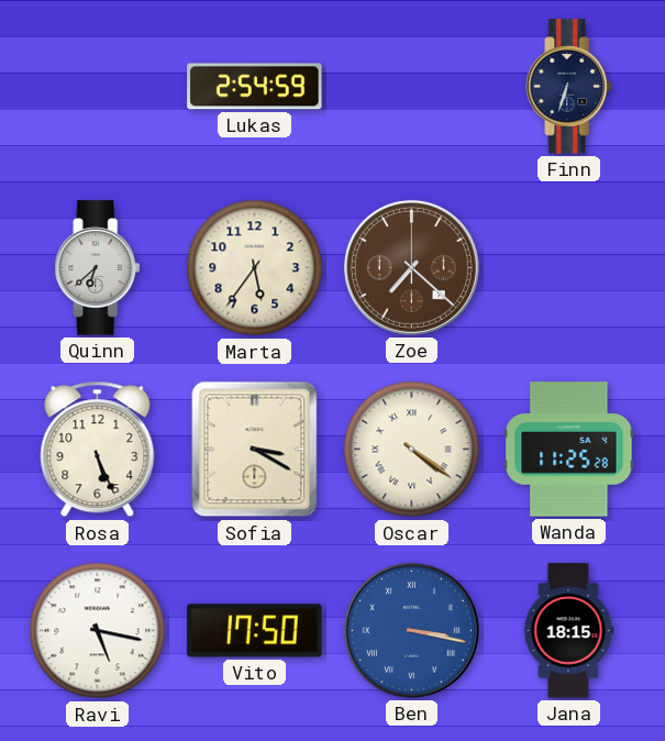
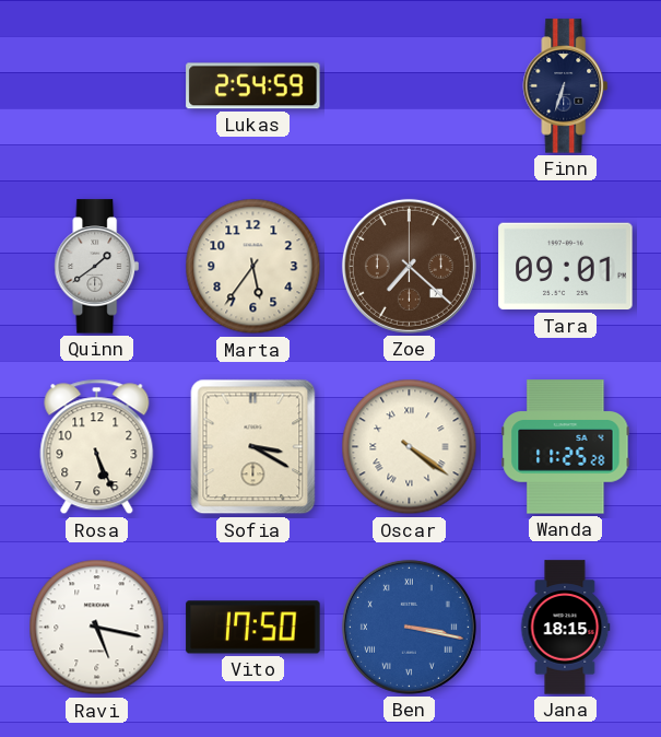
Quinn: 6:38 -> 1:39 (97, 267)
Tara: none -> 09:01 (566, 267)
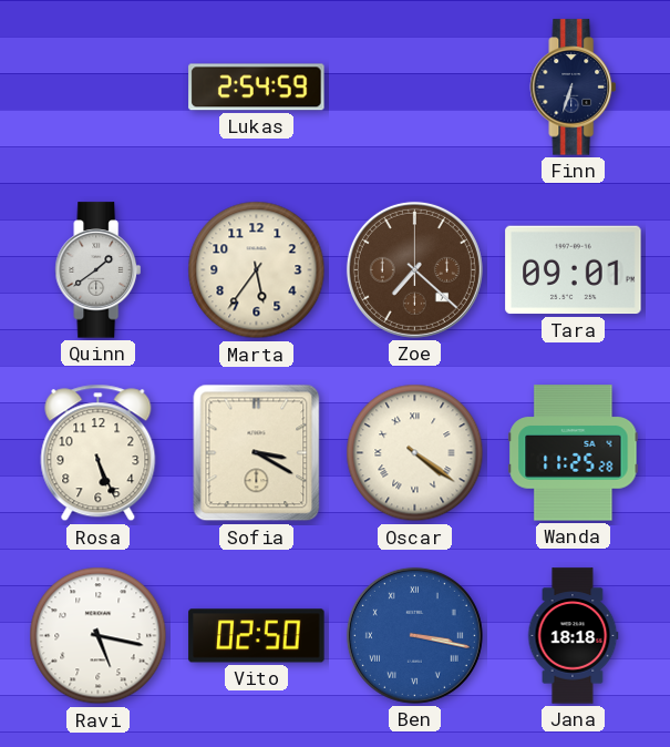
Vito: 17:50 -> 02:50 (257, 636)
Jana: 18:15 -> 18:18 (573, 636)
